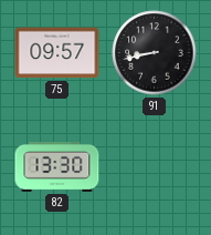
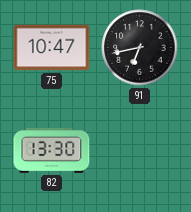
75: 09:57 -> 10:47 (52, 48)
91: 8:43 -> 6:43 (140, 48)
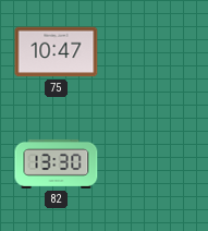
91: 6:43 -> none (140, 48)
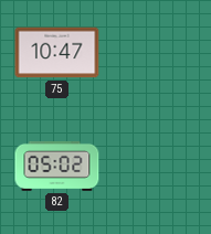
82: 13:30 -> 05:02 (57, 166)
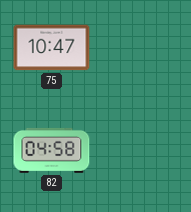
82: 05:02 -> 04:58 (52, 150)
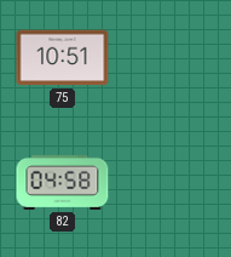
75: 10:47 -> 10:51 (63, 58)
